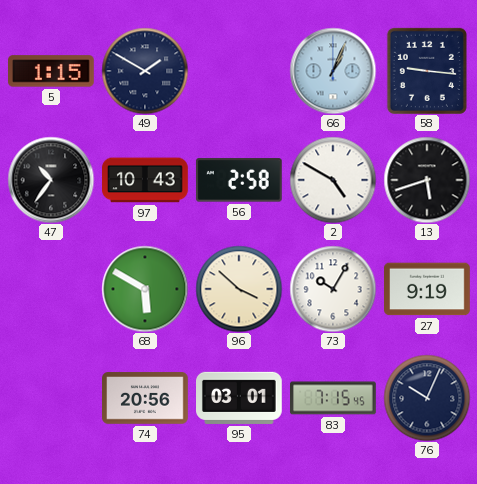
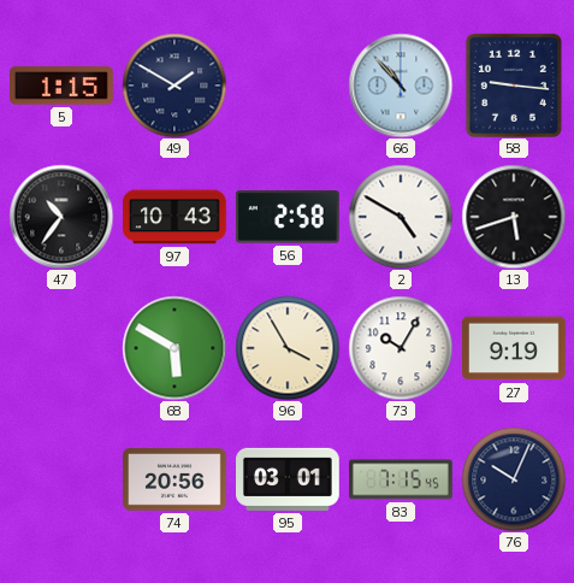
66: 1:04 -> 10:53 (401, 86)
96: 3:52 -> 3:55 (288, 348)
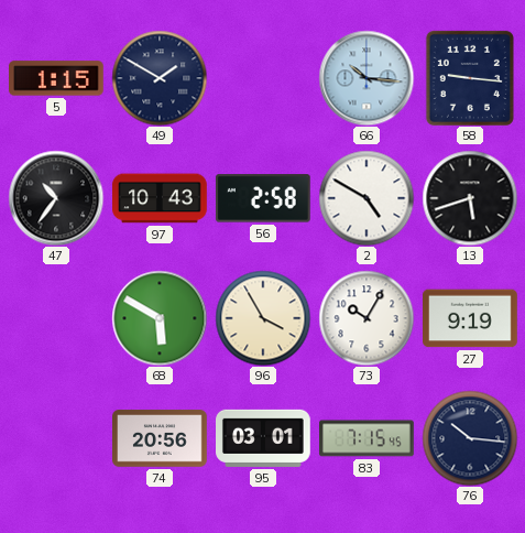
66: 10:53 -> 10:16 (367, 78)
76: 10:04 -> 10:16 (470, 438)
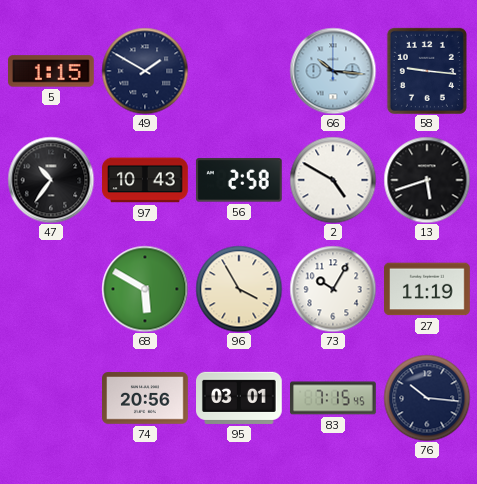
27: 9:19 -> 11:19 (428, 289)
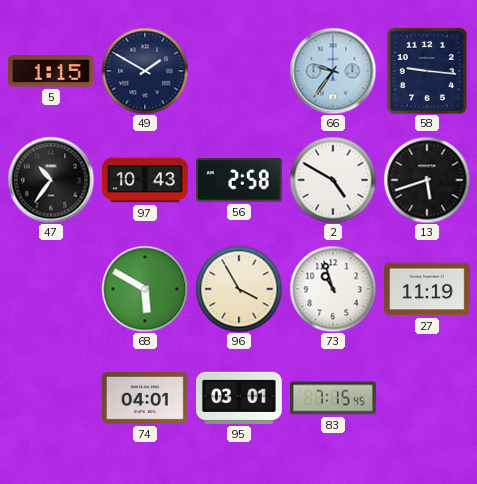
66: 10:16 -> 9:36 (333, 71)
73: 10:05 -> 10:57 (333, 289)
74: 20:56 -> 04:01 (146, 398)
76: 10:16 -> none (427, 398)
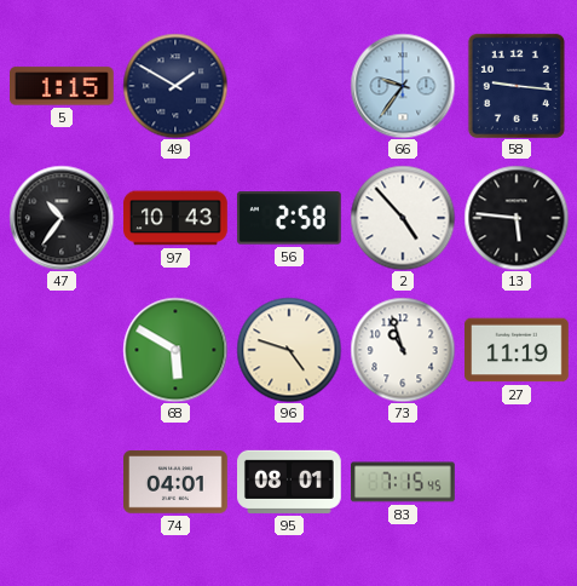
2: 4:50 -> 4:53 (403, 218)
13: 5:42 -> 5:46 (517, 218)
96: 3:55 -> 4:48 (289, 350)
95: 03:01 -> 08:01 (290, 482)
